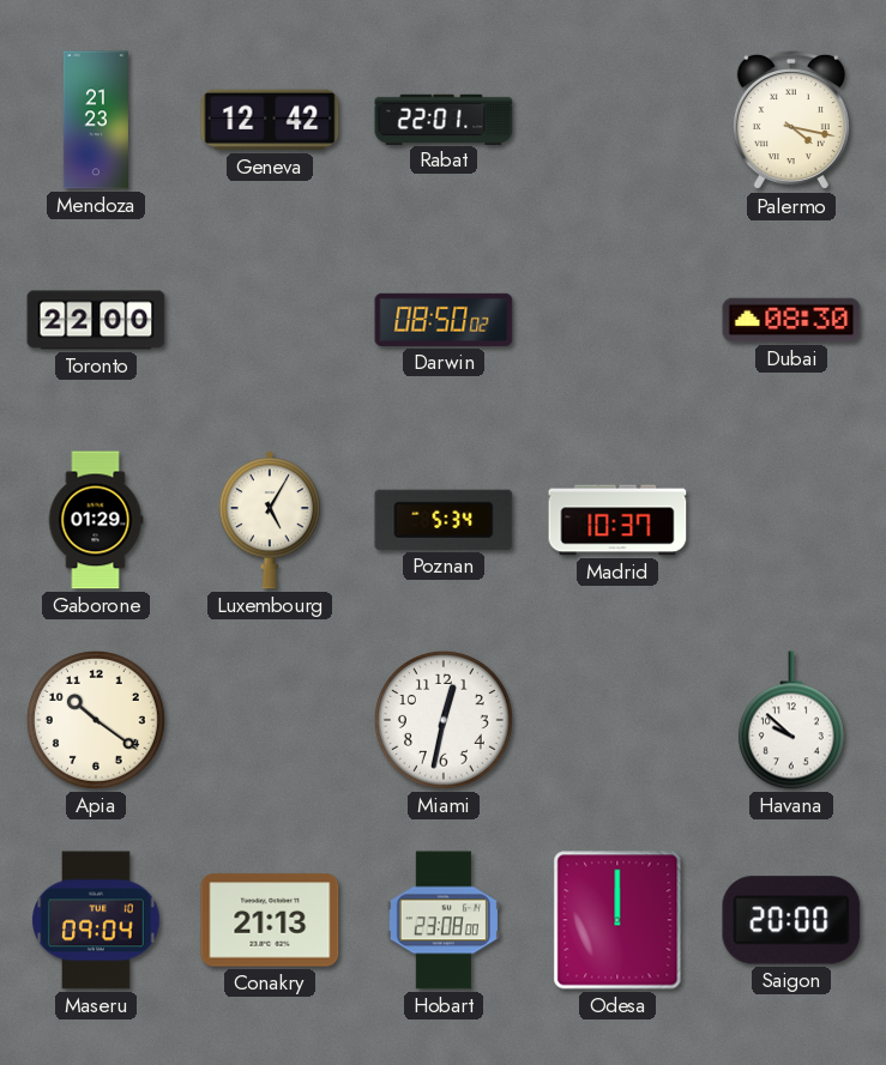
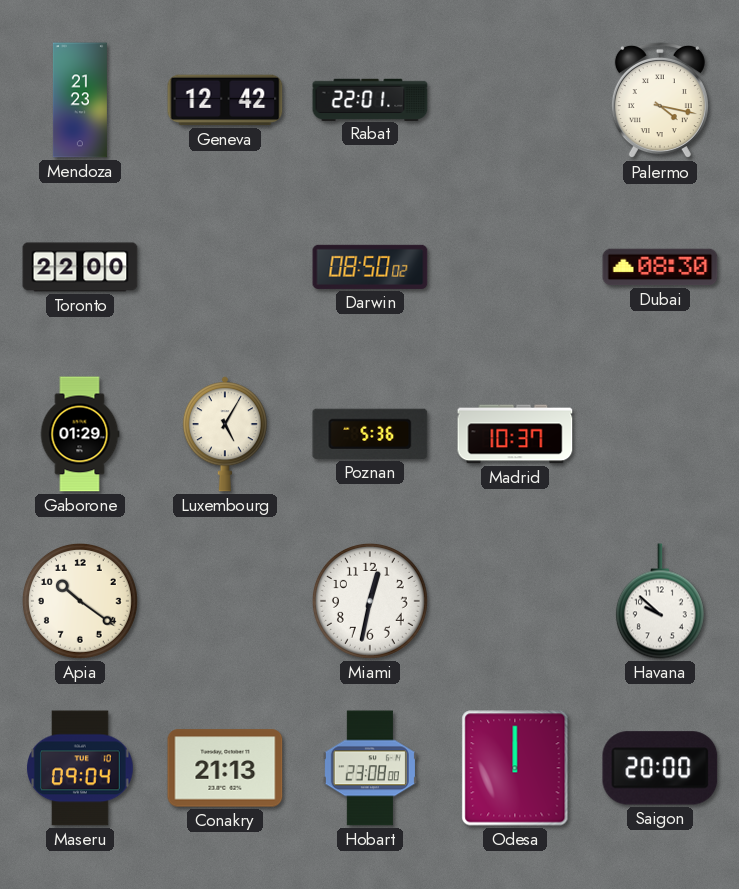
Poznan: 5:34 -> 5:36 (370, 434)
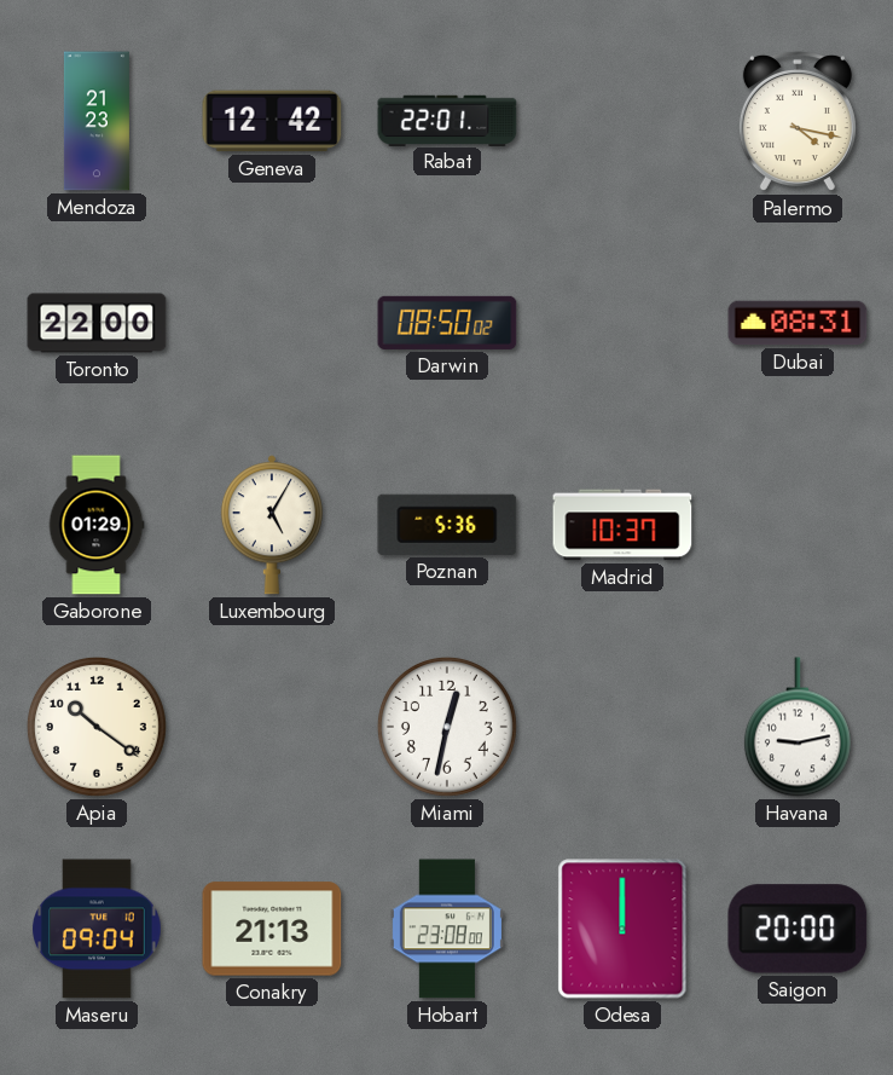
Dubai: 08:30 -> 08:31 (798, 323)
Havana: 9:52 -> 9:13 (798, 727)
